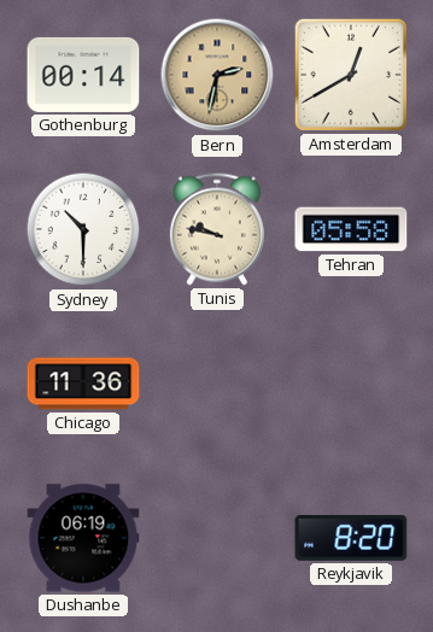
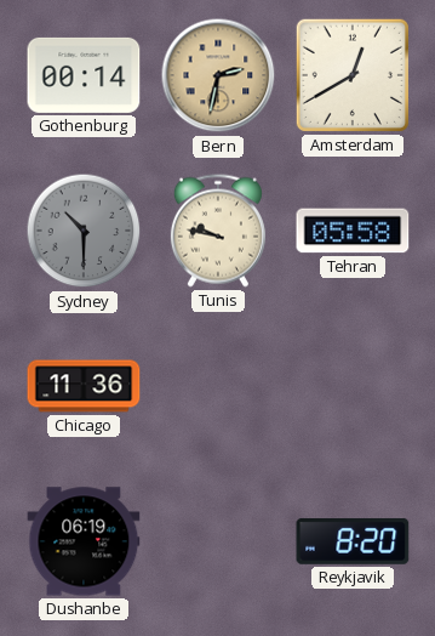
Sydney dial: white -> grey (84, 231)
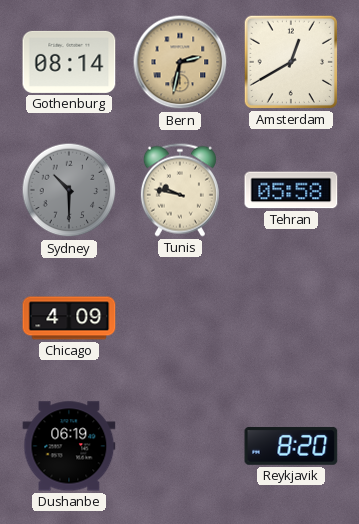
Gothenburg: 00:14 -> 08:14 (69, 62)
Chicago: 11:36 -> 4:09 (69, 318)
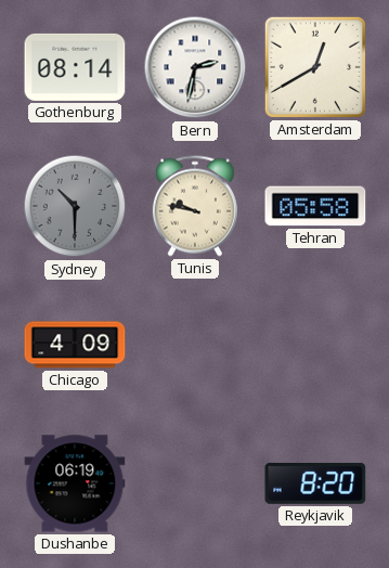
Bern dial: champagne -> white (195, 67)
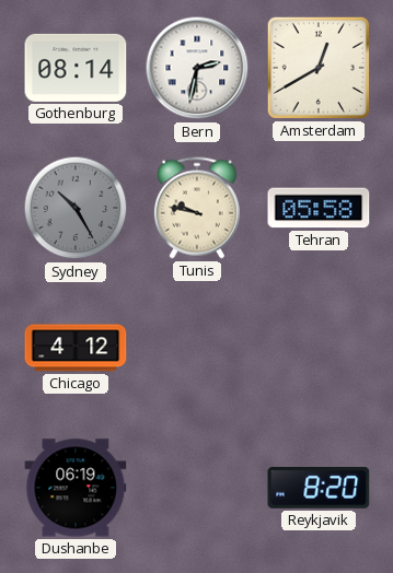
Sydney: 10:30 -> 10:25 (76, 208)
Chicago: 4:09 -> 4:12 (76, 348)
